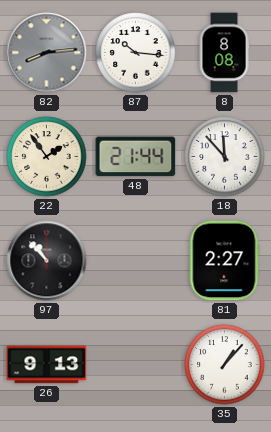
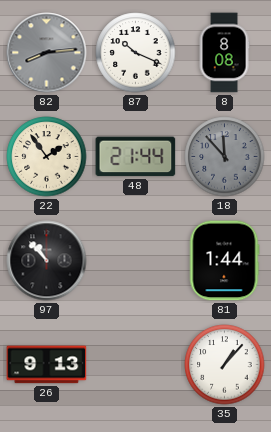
87: 10:16 -> 10:19 (136, 53)
18 dial: white -> grey (225, 157)
81: 2:27 -> 1:44 (224, 261)
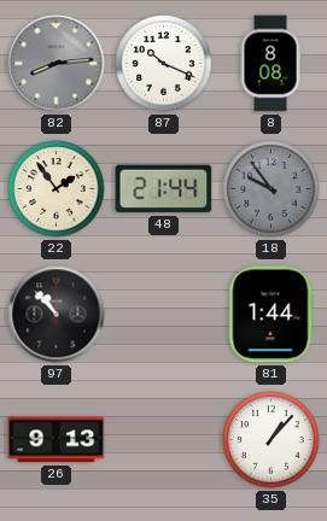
18: 11:53 -> 9:54 (271, 189)
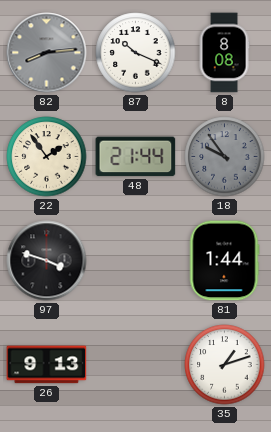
97: 10:53 -> 3:48 (47, 261)
35: 1:07 -> 1:12 (225, 365)
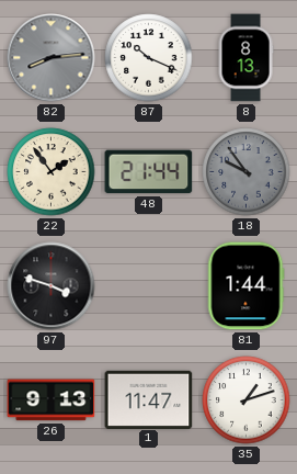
8: 8:08 -> 8:13 (245, 58)
1: none -> 11:47 (149, 399)
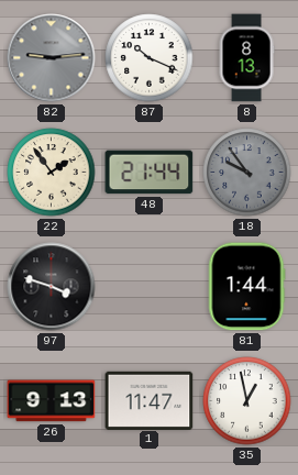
82: 8:14 -> 9:14 (52, 58)
35: 1:12 -> 12:58 (247, 401)
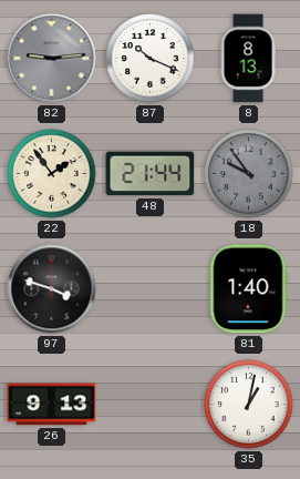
81: 1:44 -> 1:40 (248, 289)
1: 11:47 -> none (150, 400)
35: 12:58 -> 1:02 (249, 405)
